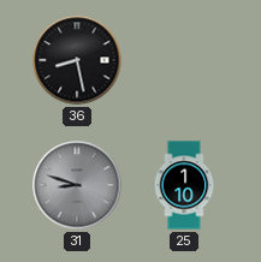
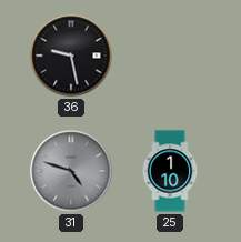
36: 8:28 -> 9:28 (71, 56)
31: 8:48 -> 4:48 (71, 171)
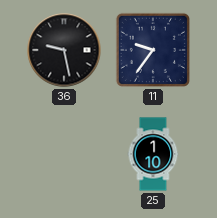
11: none -> 9:36 (153, 50)
31: 4:48 -> none (71, 171)
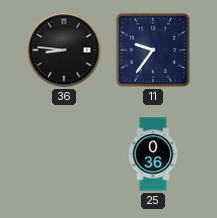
36: 9:28 -> 8:46 (64, 50)
25: 1:10 -> 0:36 (153, 154)
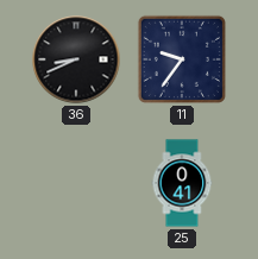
36: 8:46 -> 8:41 (76, 59)
25: 0:36 -> 0:41 (182, 183)
